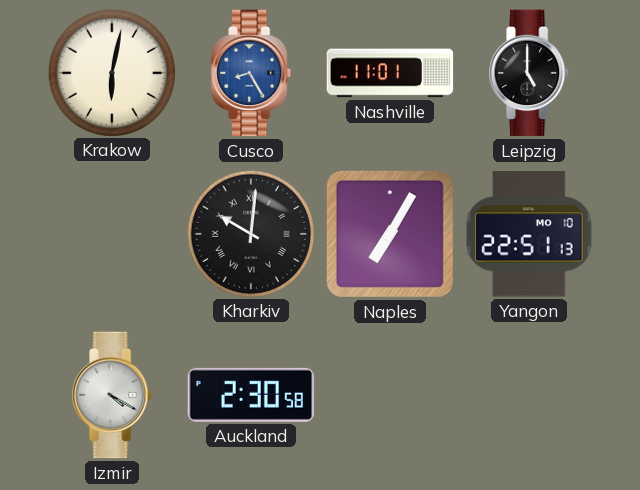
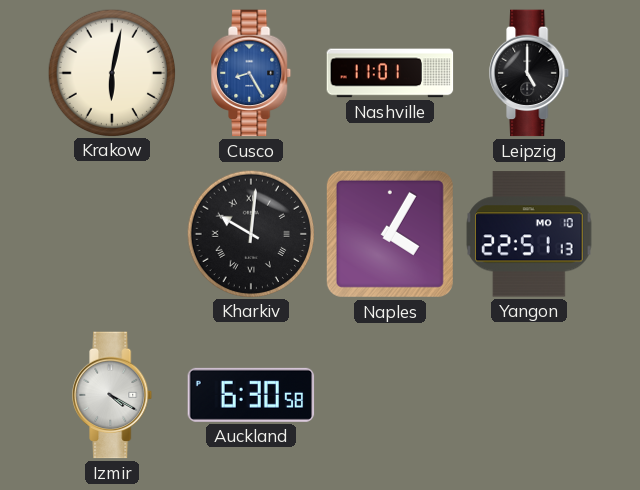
Naples: 7:05 -> 4:05 (390, 234)
Auckland: 2:30 -> 6:30 (251, 395)
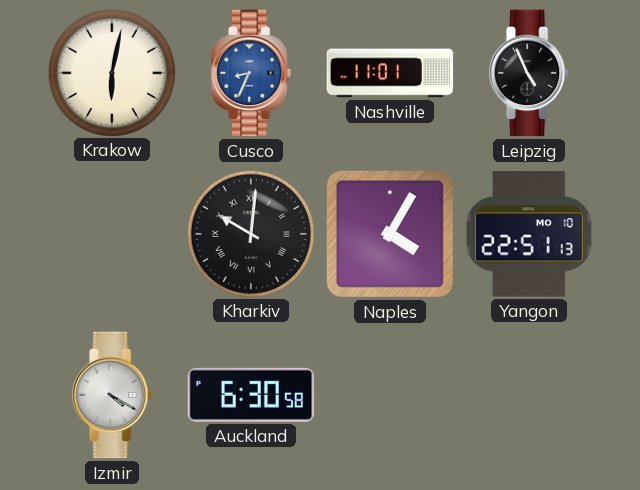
Cusco: 8:25 -> 8:34 (252, 73)
Leipzig: 5:00 -> 4:56 (530, 73)
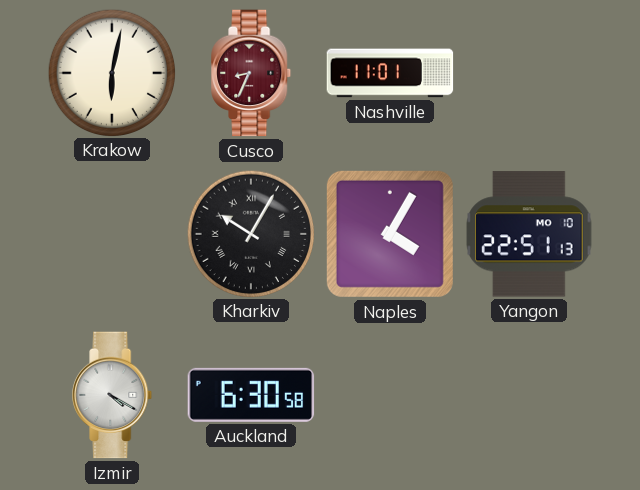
Cusco dial: blue -> burgundy (252, 73)
Leipzig: 4:56 -> none (530, 73)
Kharkiv: 10:01 -> 10:05 (250, 233)
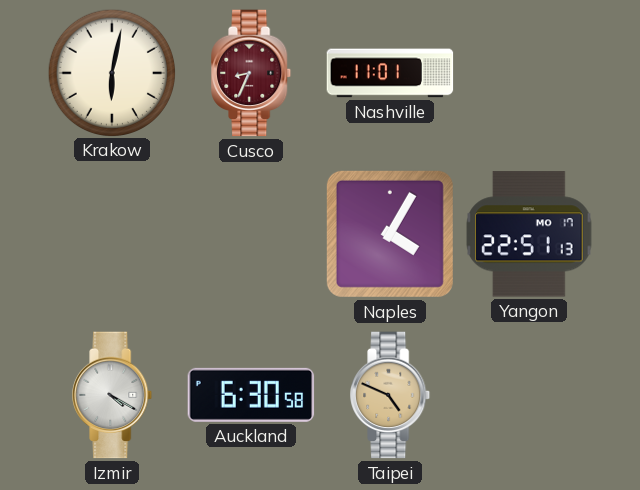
Kharkiv: 10:05 -> none (250, 233)
Yangon date: MO 10 -> MO 17 (529, 234)
Taipei: none -> 4:49 (391, 395)
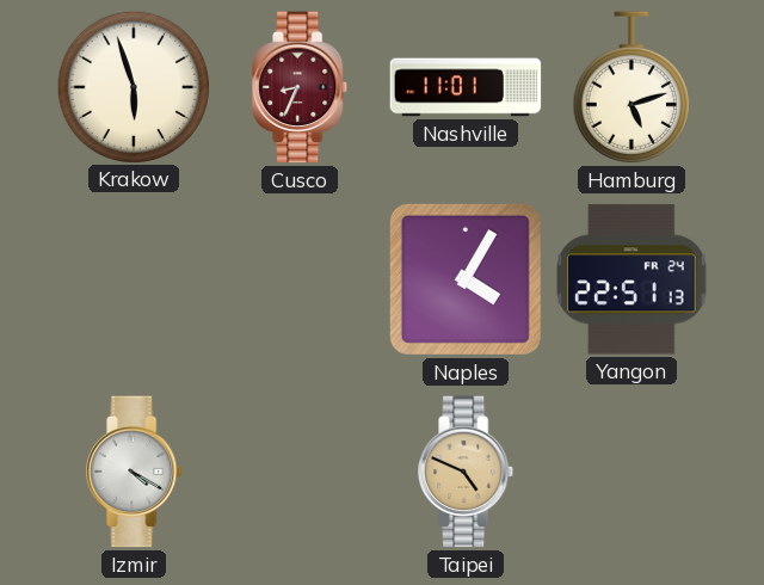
Krakow: 6:02 -> 5:57 (133, 86)
Hamburg: none -> 5:12 (631, 87)
Yangon date: MO 17 -> FR 24 (631, 279)
Auckland: 6:30 -> none (251, 395)
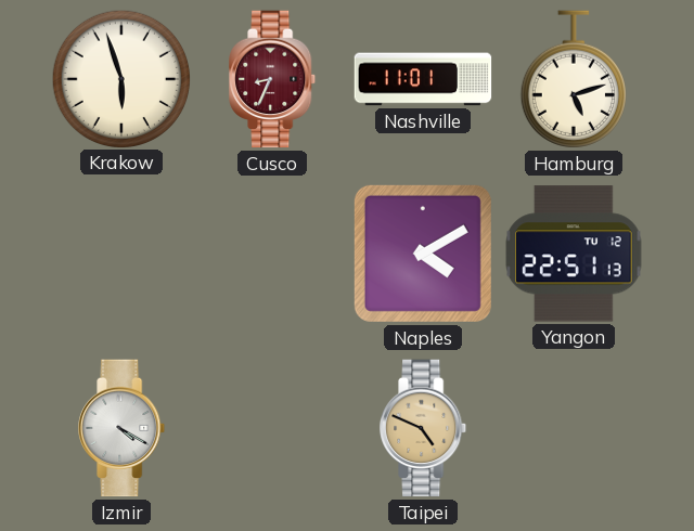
Naples: 4:05 -> 4:10 (423, 254)
Yangon date: FR 24 -> TU 12 (574, 254)
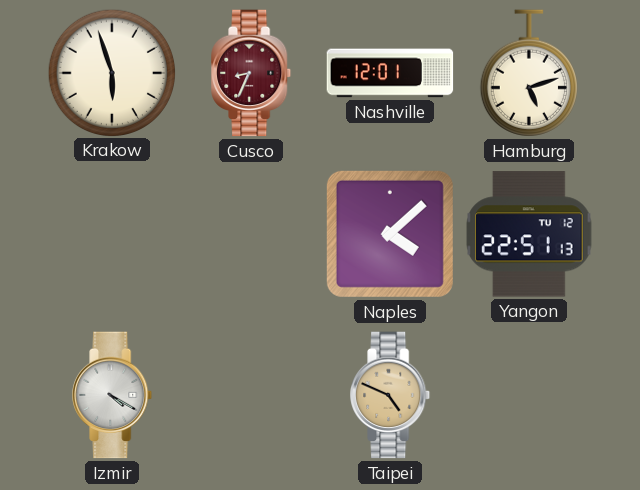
Nashville: 11:01 -> 12:01 (390, 73)
Naples: 4:10 -> 4:08 (390, 234)
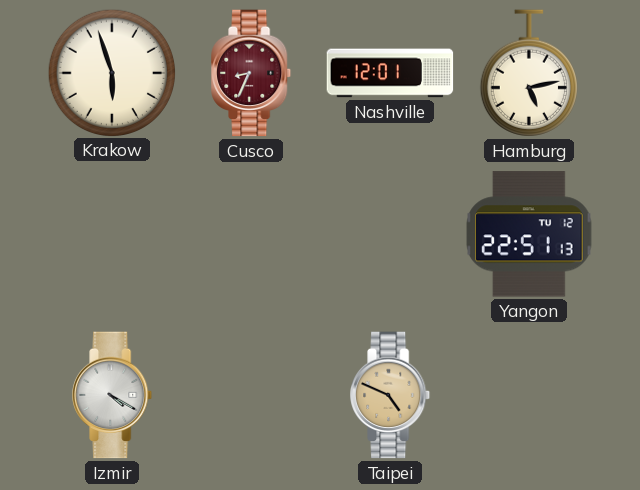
Hamburg: 5:12 -> 5:13 (529, 73)
Naples: 4:08 -> none (390, 234)
